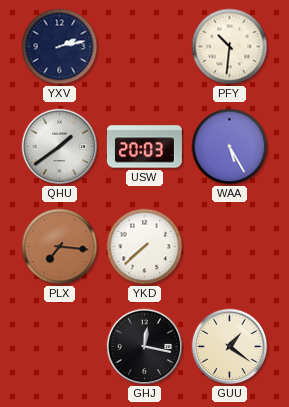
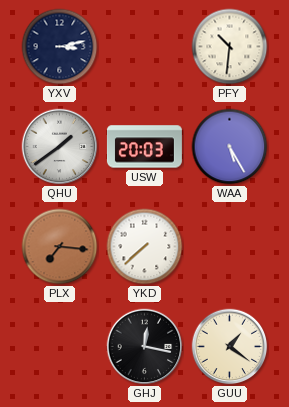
YXV: 2:13 -> 3:13 (60, 47)
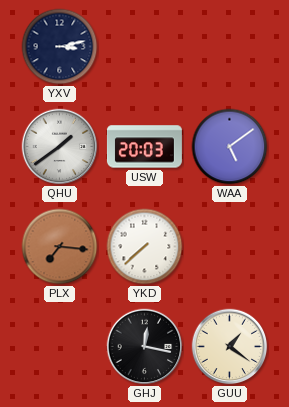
PFY: 10:31 -> none (230, 47)
WAA: 5:25 -> 5:09 (230, 147)
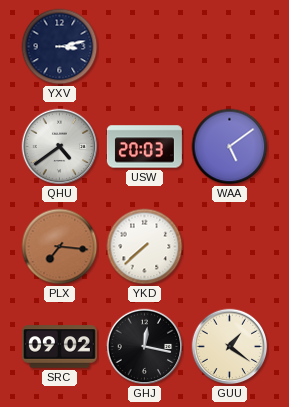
QHU: 1:39 -> 4:39 (60, 147)
SRC: none -> 09:02 (59, 347)
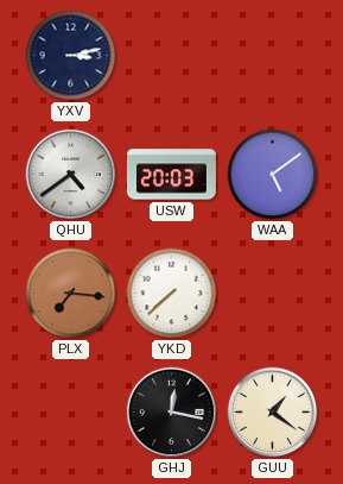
SRC: 09:02 -> none (59, 347)
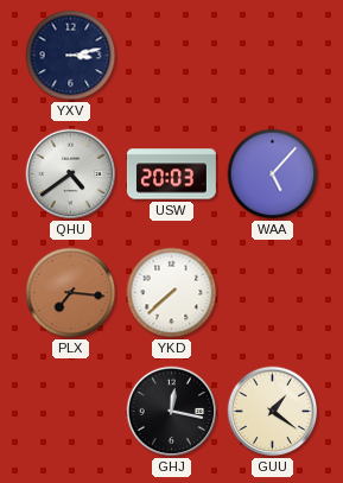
WAA: 5:09 -> 5:07 (273, 174)
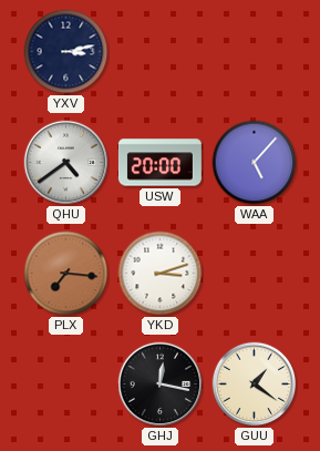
USW: 20:03 -> 20:00 (159, 163)
YKD: 7:38 -> 3:12 (161, 274)
